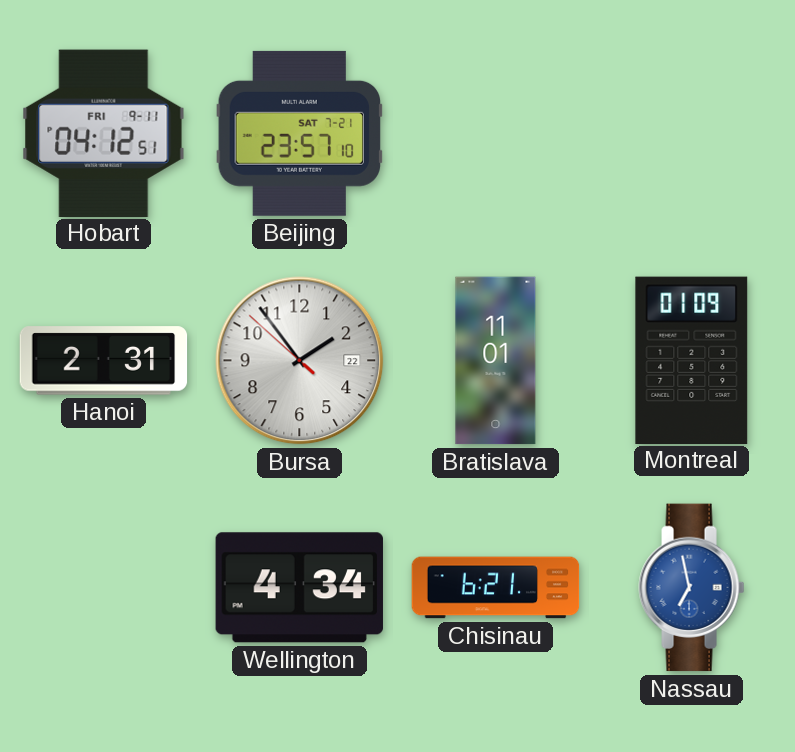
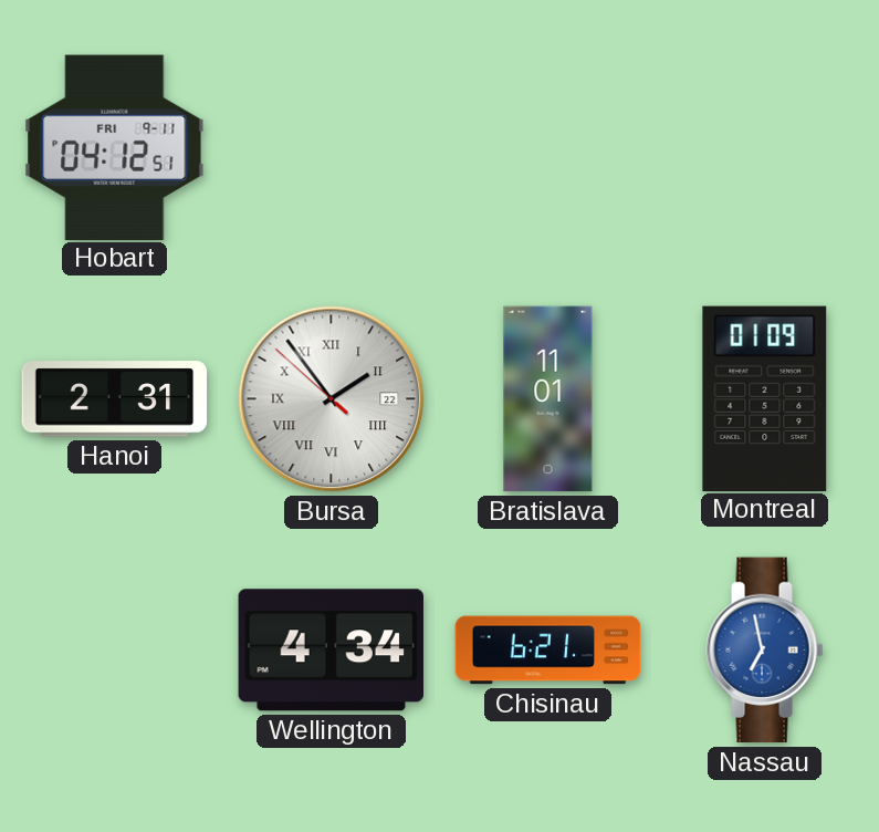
Beijing: 23:57 -> none (299, 133)
Bursa numerals: Arabic -> Roman (332, 399)
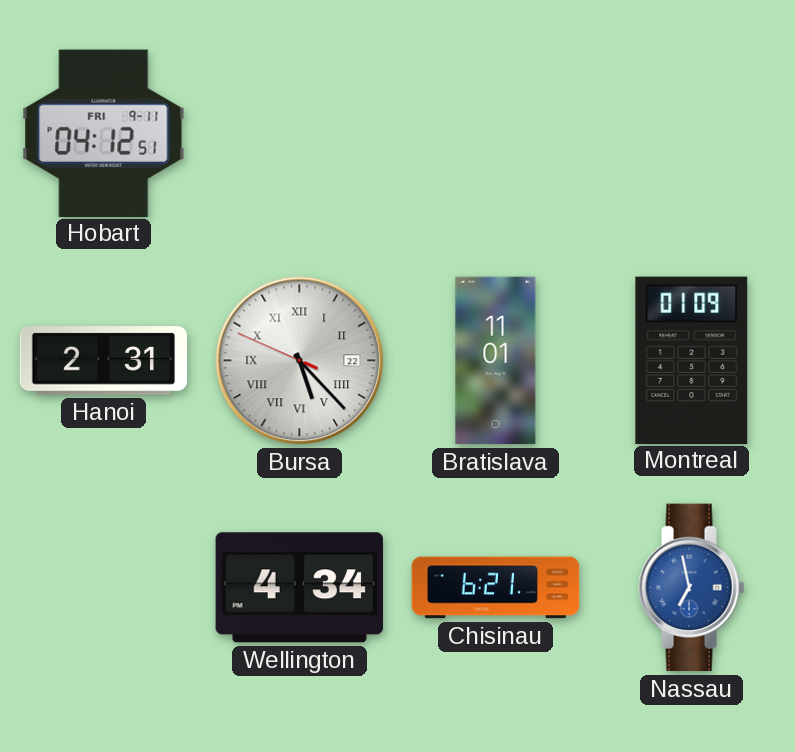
Bursa: 1:53 -> 5:22 (300, 361)
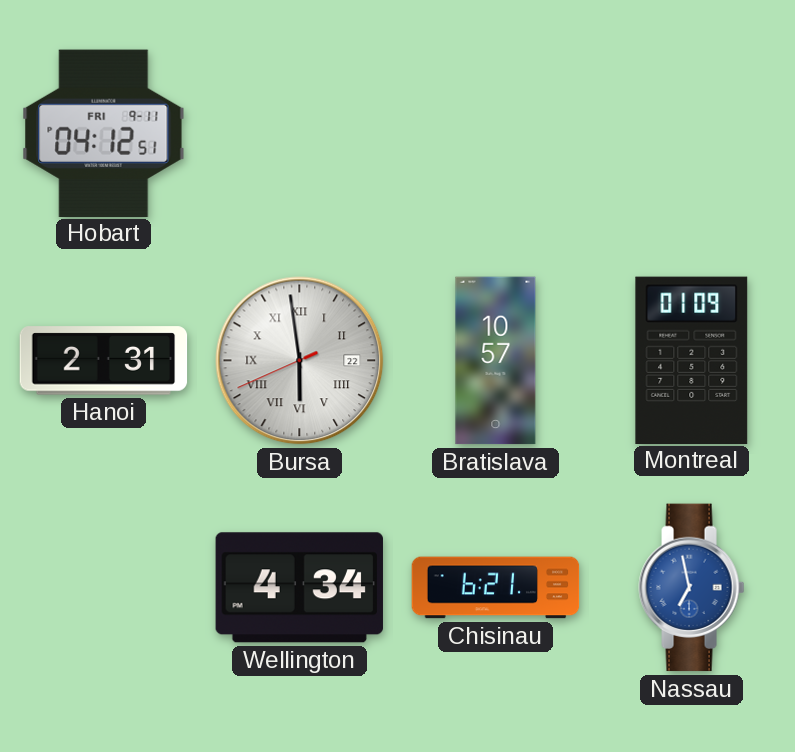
Bursa: 5:22 -> 5:58 (300, 361)
Bratislava: 11:01 -> 10:57 (496, 361)
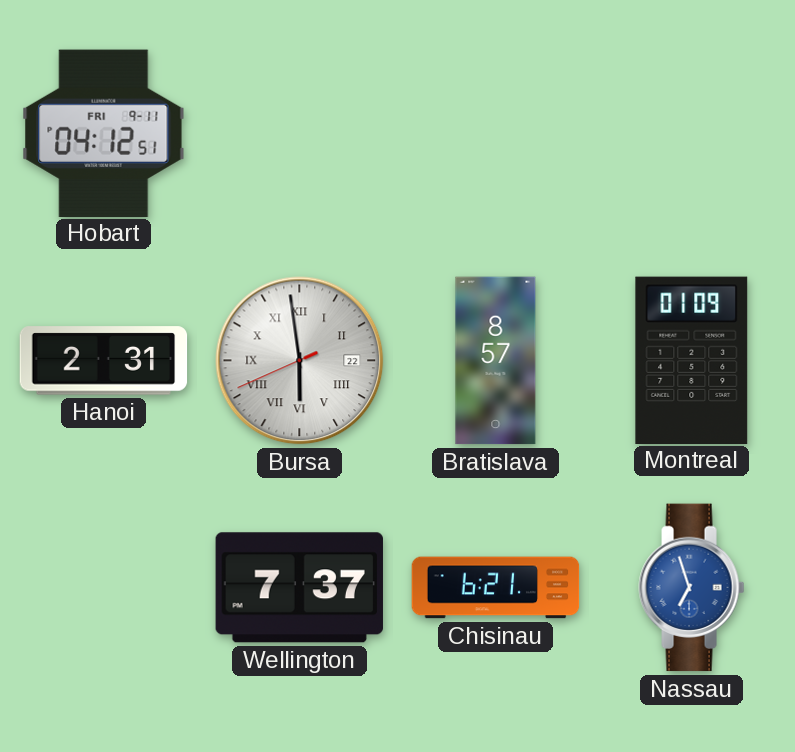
Bratislava: 10:57 -> 8:57 (496, 361)
Wellington: 4:34 -> 7:37 (299, 588)
Nassau: 6:58 -> 6:57 (692, 588)
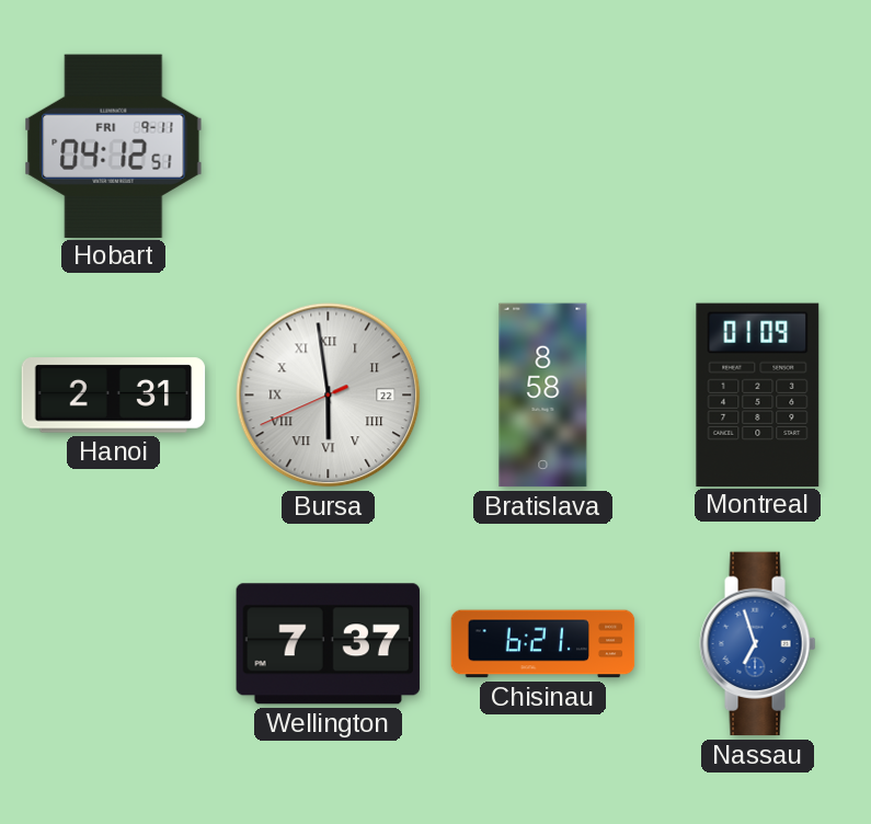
Bratislava: 8:57 -> 8:58 (543, 396)
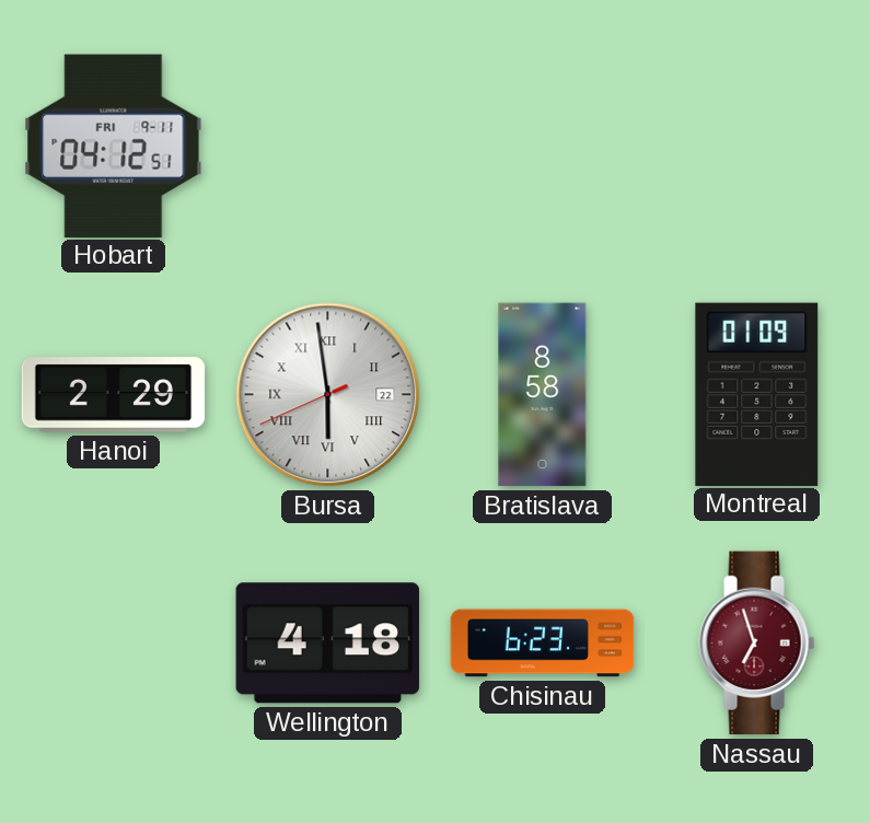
Hanoi: 2:31 -> 2:29 (114, 395)
Wellington: 7:37 -> 4:18 (327, 644)
Chisinau: 6:21 -> 6:23 (543, 644)
Nassau dial: blue -> burgundy (757, 644)
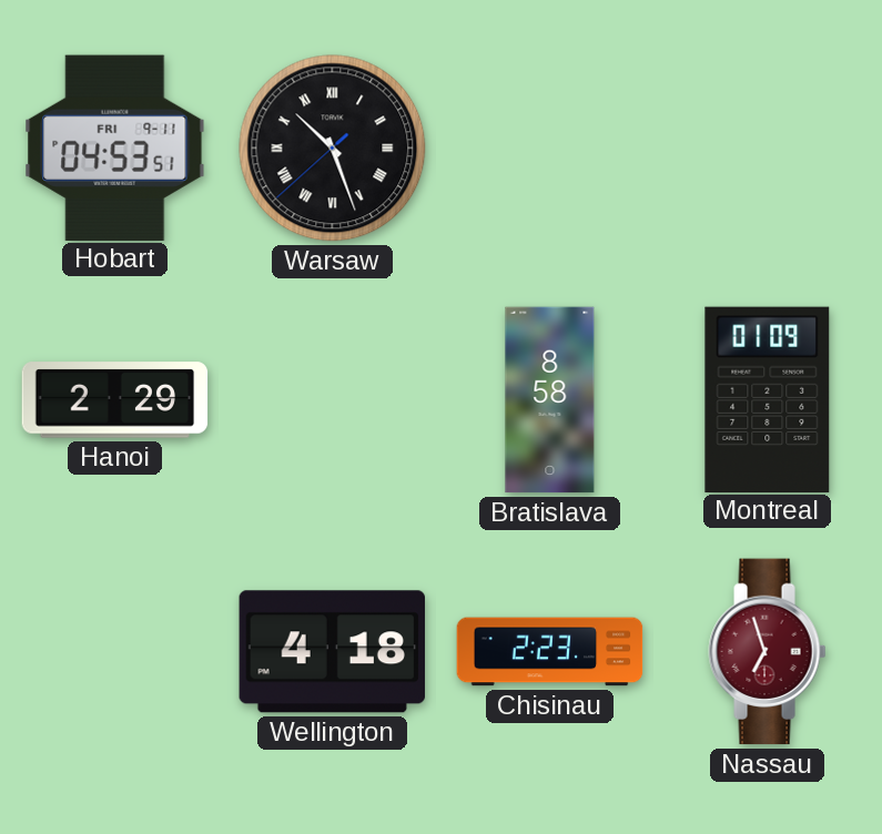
Hobart: 04:12 -> 04:53 (115, 148)
Warsaw: none -> 10:26 (333, 149)
Bursa: 5:58 -> none (328, 395)
Chisinau: 6:23 -> 2:23 (550, 652)
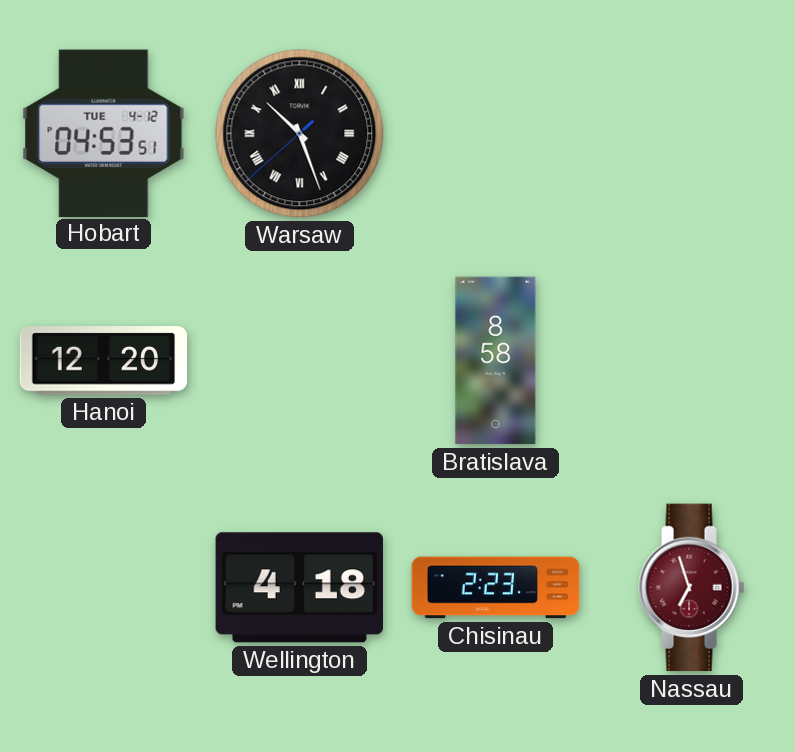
Hobart date: FRI 9-11 -> TUE 4-12 (104, 133)
Hanoi: 2:29 -> 12:20 (104, 361)
Montreal: 01:09 -> none (768, 399)
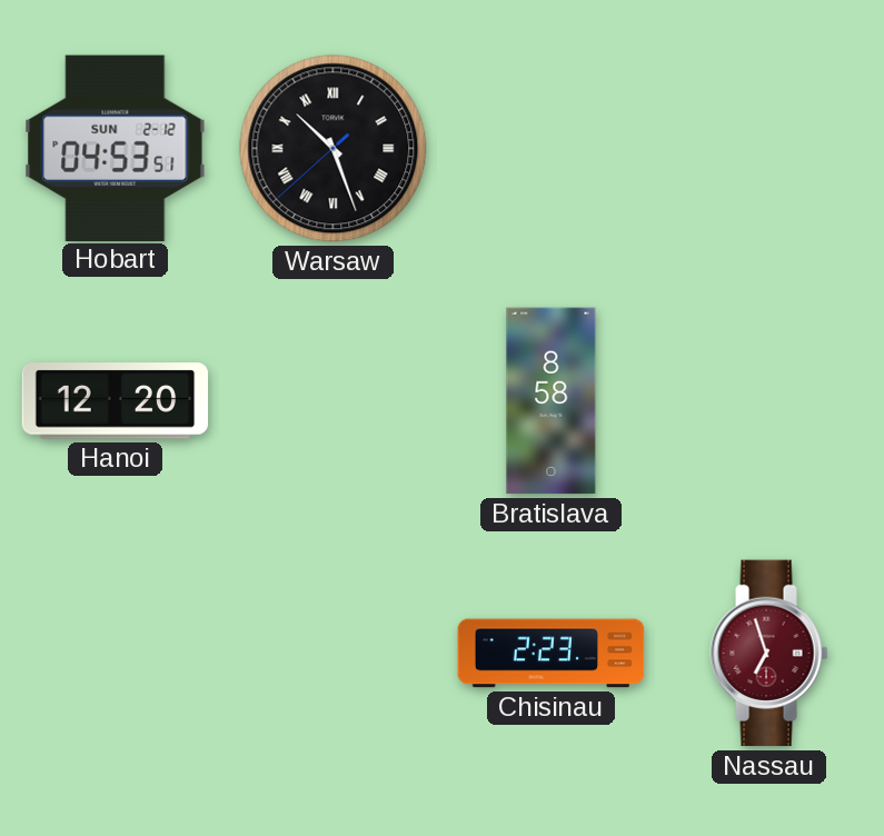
Hobart date: TUE 4-12 -> SUN 2-12 (116, 148)
Wellington: 4:18 -> none (299, 588)
